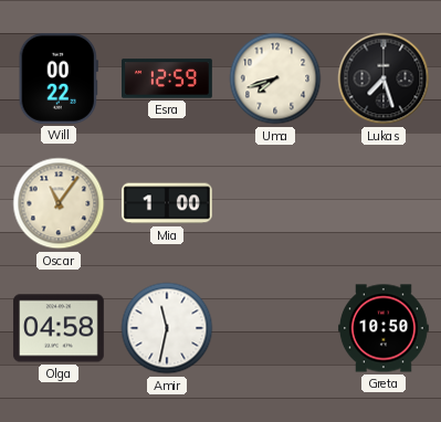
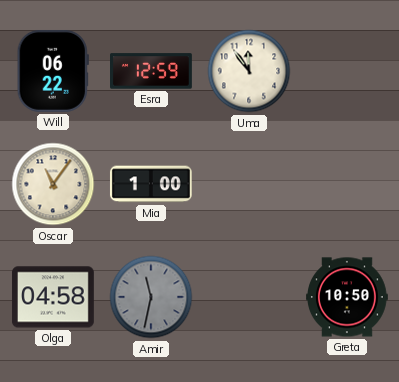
Will: 00:22 -> 06:22 (53, 71)
Uma: 7:42 -> 11:54 (249, 71)
Lukas: 7:27 -> none (384, 78)
Amir dial: white -> grey (151, 297)
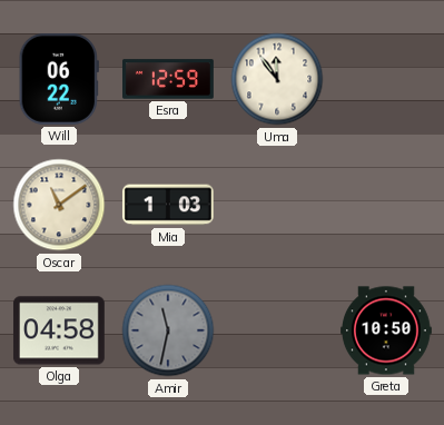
Oscar: 11:06 -> 11:09 (59, 205)
Mia: 1:00 -> 1:03 (168, 205)
